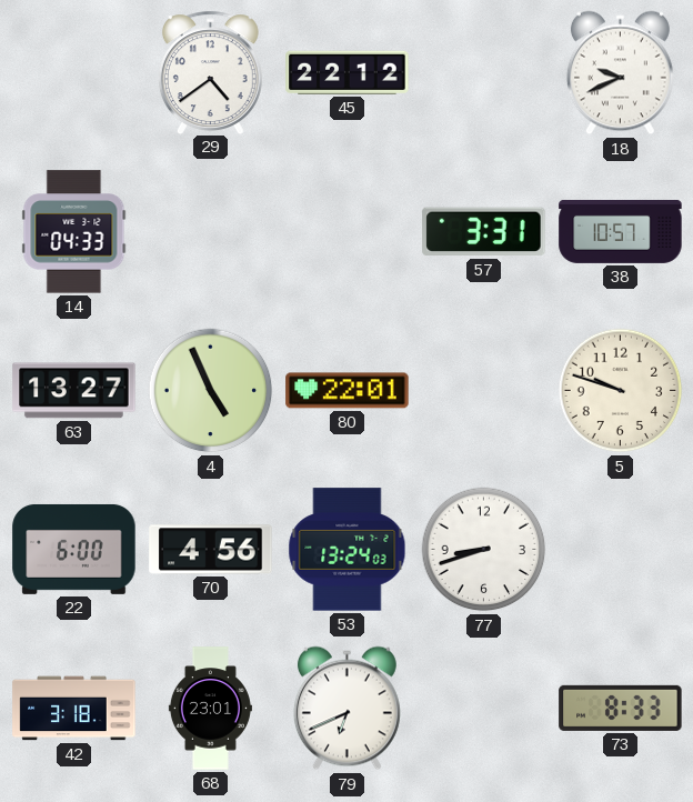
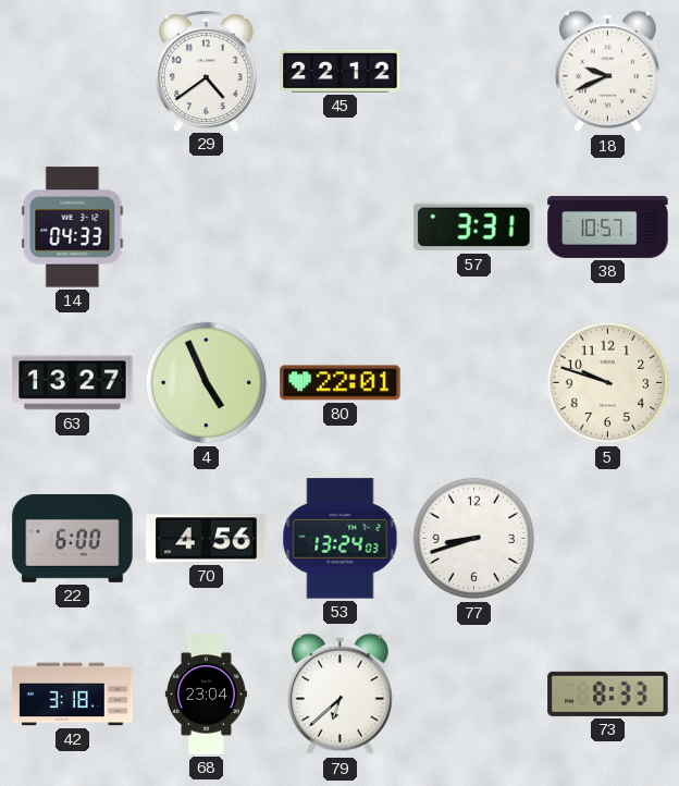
68: 23:01 -> 23:04 (206, 695)
79: 6:41 -> 6:38 (339, 695)
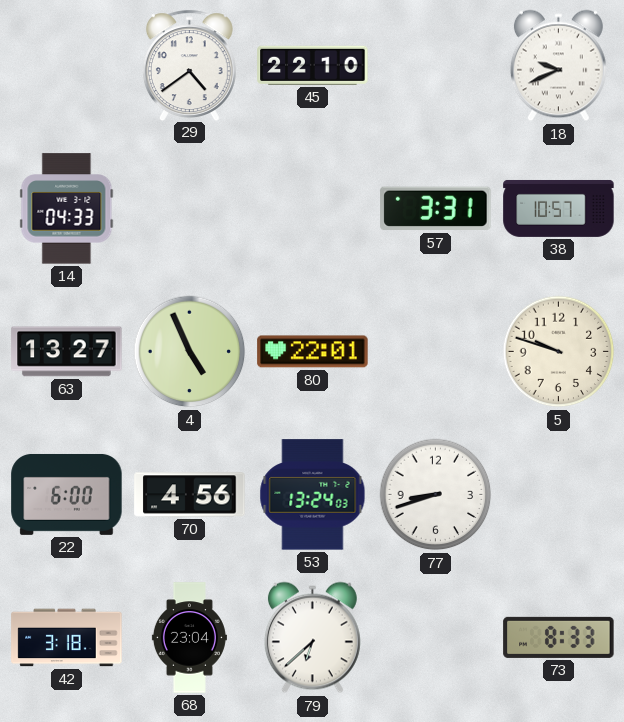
45: 22:12 -> 22:10 (313, 65)
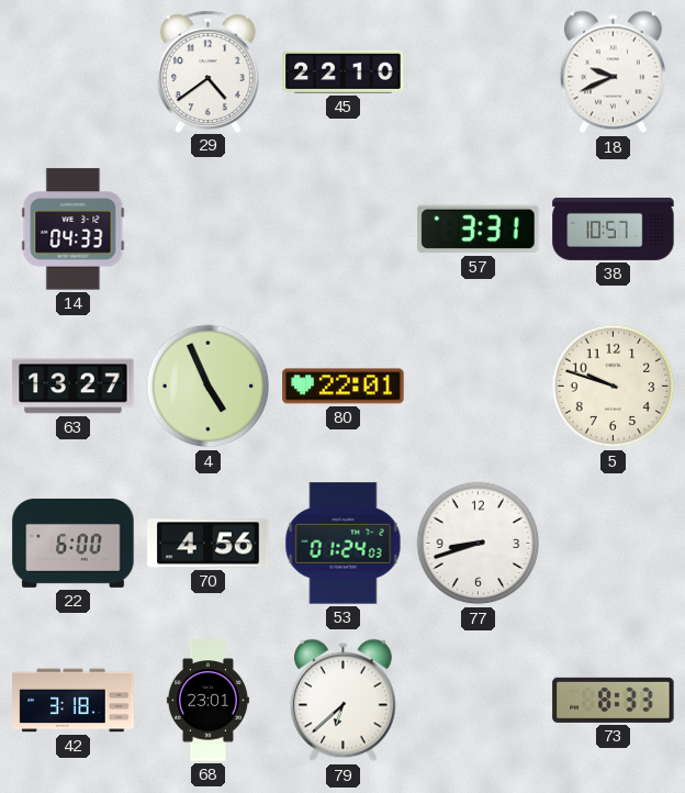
53: 13:24 -> 01:24 (344, 544)
68: 23:04 -> 23:01 (207, 701)
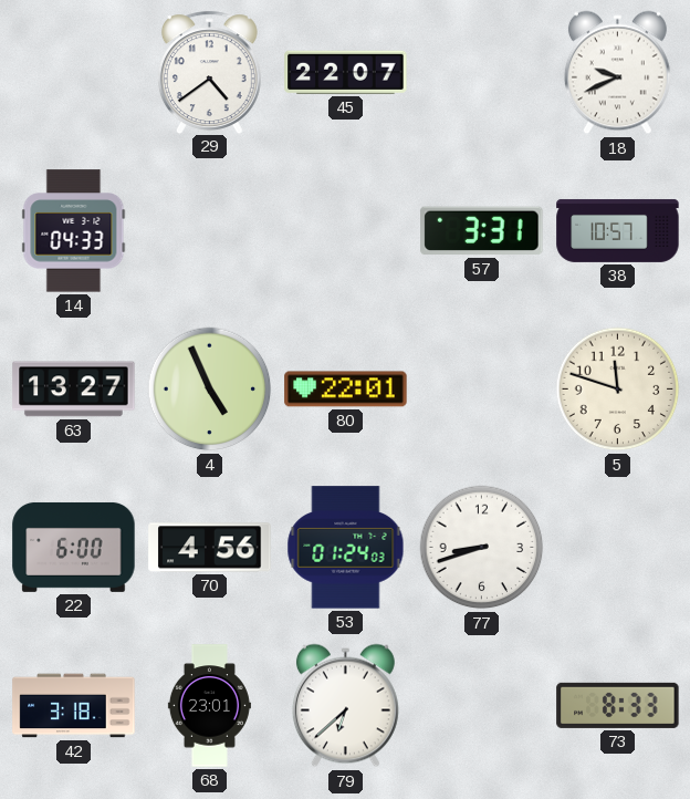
45: 22:10 -> 22:07 (346, 72)
5: 9:48 -> 11:48 (618, 390)
